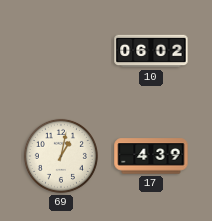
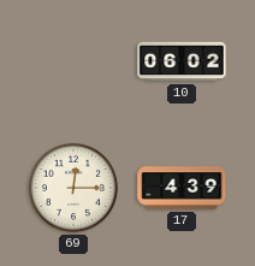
69: 1:02 -> 12:15 (73, 188)
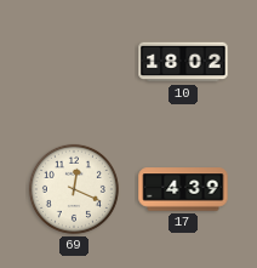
10: 06:02 -> 18:02 (183, 62)
69: 12:15 -> 12:19 (74, 189)
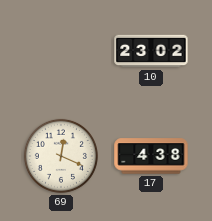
10: 18:02 -> 23:02 (151, 51)
17: 4:39 -> 4:38 (151, 156)
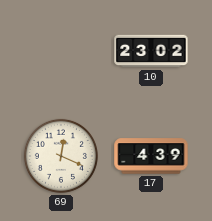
17: 4:38 -> 4:39 (151, 156)
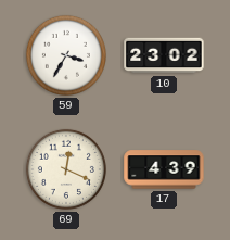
59: none -> 3:35 (66, 55)
